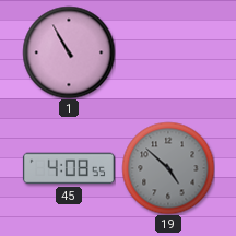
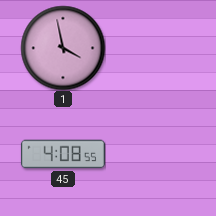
1: 10:55 -> 3:58 (63, 48)
19: 4:52 -> none (168, 168)
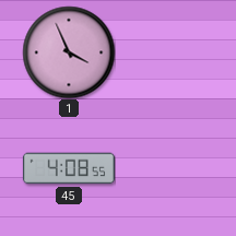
1: 3:58 -> 3:56 (69, 52)
